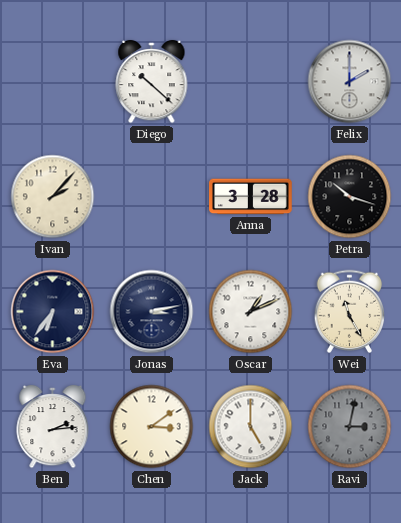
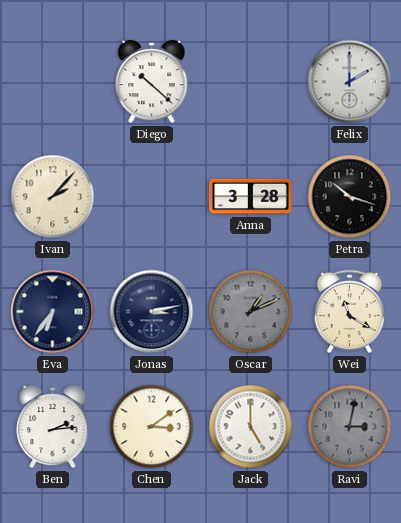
Oscar dial: white -> grey (251, 312)
Wei: 11:25 -> 11:20 (350, 312)
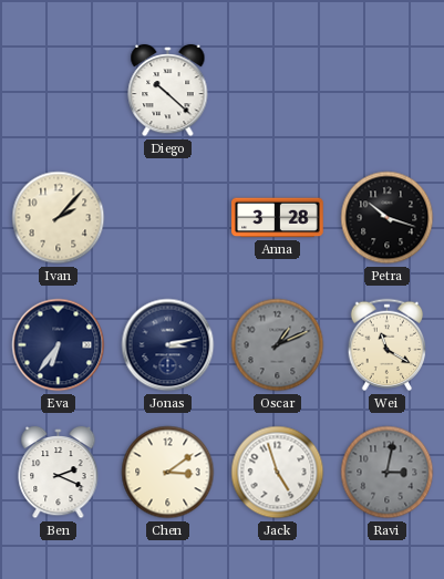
Felix: 2:00 -> none (350, 82)
Ben: 2:14 -> 2:19 (59, 473)
Jack: 5:00 -> 4:57 (278, 473)
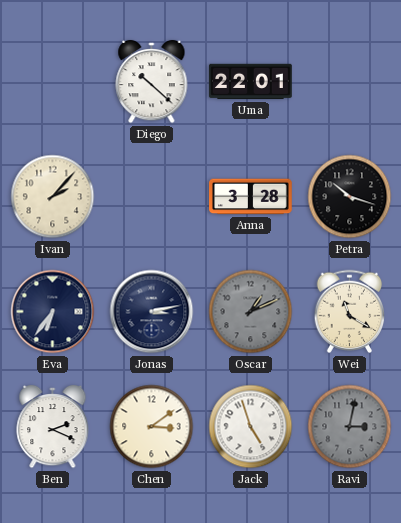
Uma: none -> 22:01 (251, 82)
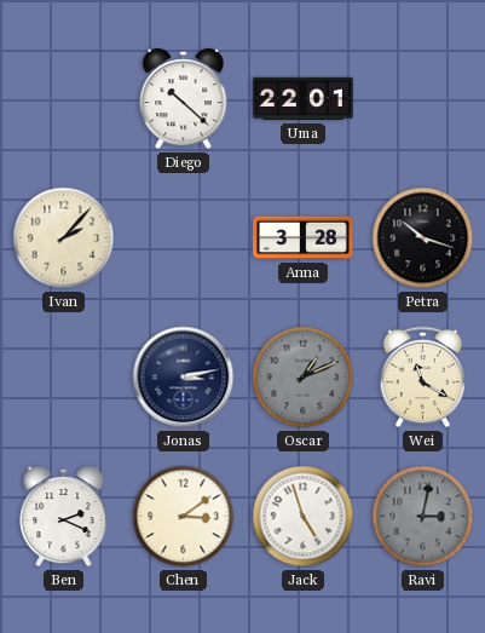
Eva: 6:36 -> none (53, 312)
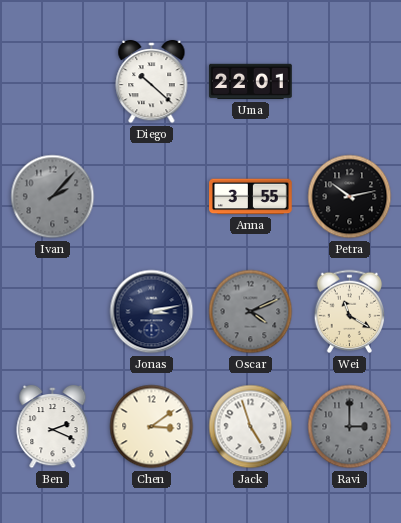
Ivan dial: cream -> grey (53, 197)
Anna: 3:28 -> 3:55 (251, 197)
Petra: 10:18 -> 10:13 (350, 197)
Oscar: 1:11 -> 4:11 (251, 312)
Ravi: 3:02 -> 3:00 (350, 427)
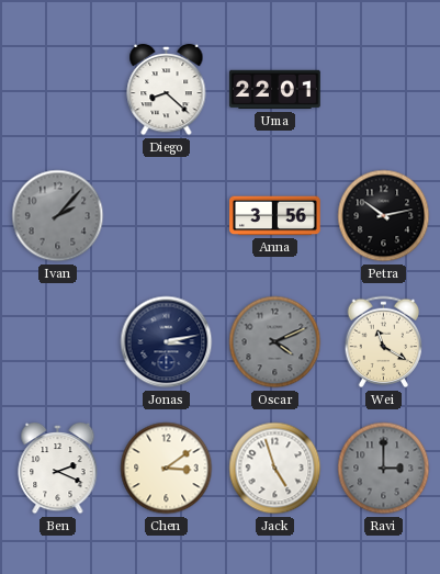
Diego: 10:22 -> 8:22 (167, 90)
Anna: 3:55 -> 3:56 (275, 216)
